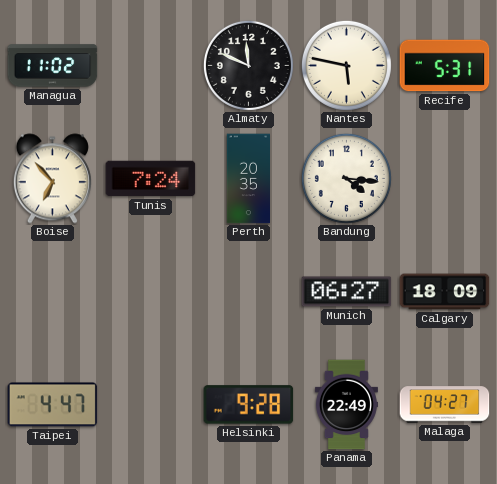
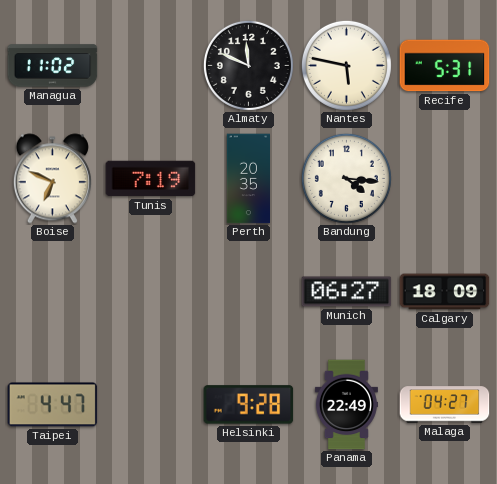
Boise: 6:53 -> 6:49 (52, 179)
Tunis: 7:24 -> 7:19 (151, 179)
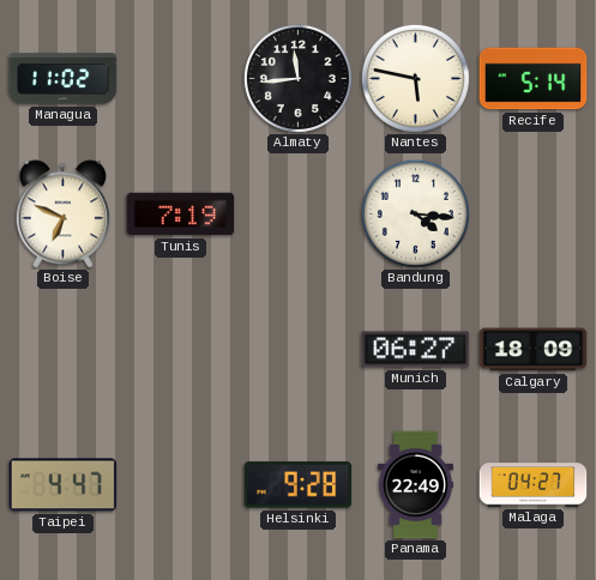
Almaty: 11:49 -> 11:44 (297, 78)
Recife: 5:31 -> 5:14 (534, 79)
Perth: 20:35 -> none (248, 179)
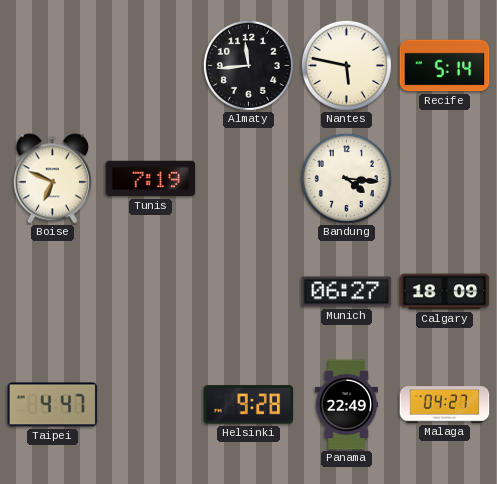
Managua: 11:02 -> none (64, 79)
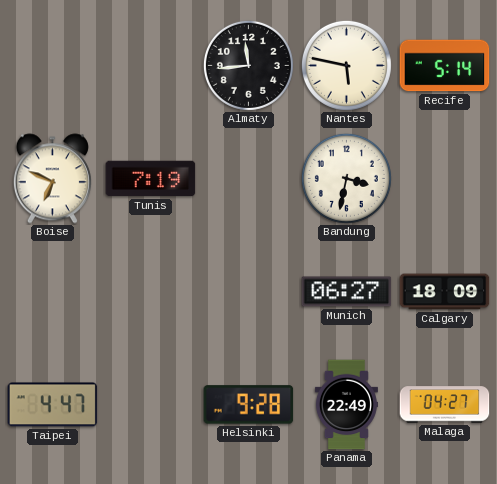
Bandung: 4:16 -> 3:32 (346, 178)
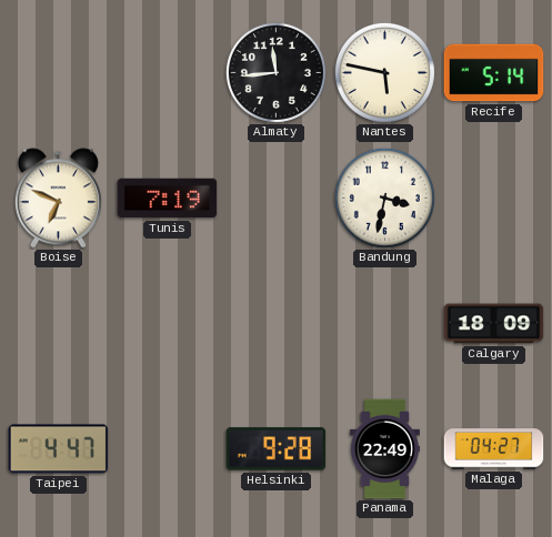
Munich: 06:27 -> none (347, 292)
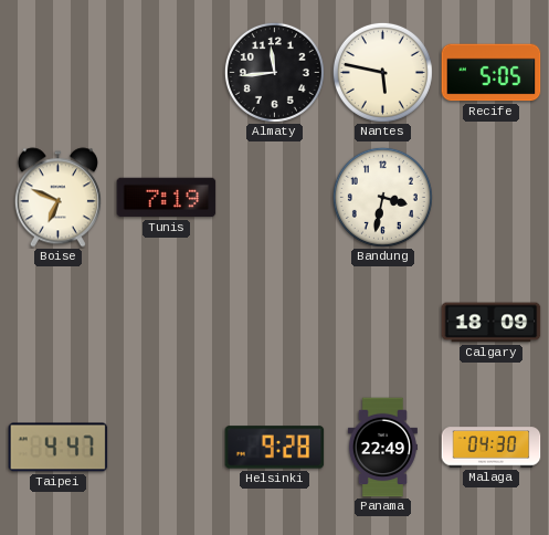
Recife: 5:14 -> 5:05 (492, 73)
Malaga: 04:27 -> 04:30 (492, 448)
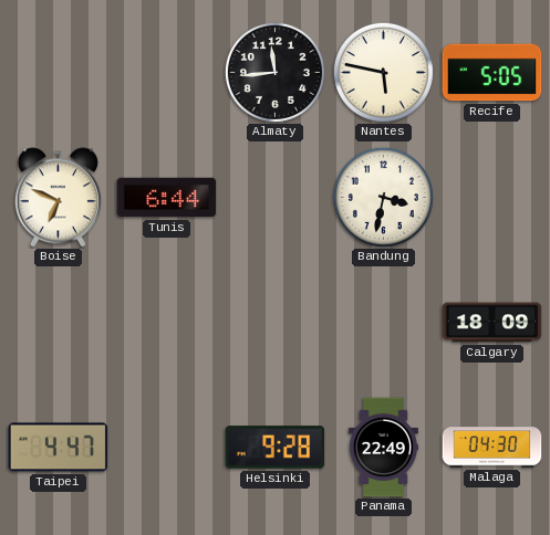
Tunis: 7:19 -> 6:44 (167, 198)
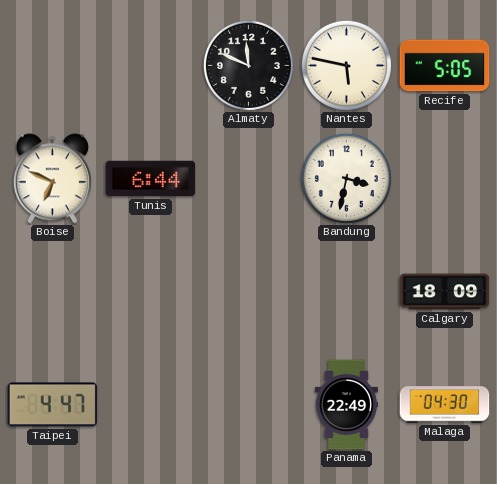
Almaty: 11:44 -> 11:49 (248, 65)
Helsinki: 9:28 -> none (276, 448)
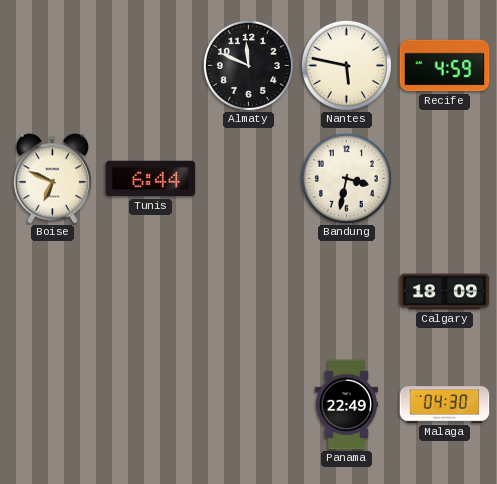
Recife: 5:05 -> 4:59 (445, 66)
Taipei: 4:47 -> none (53, 405)
